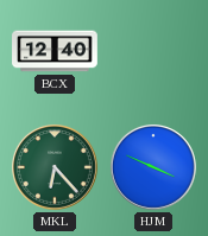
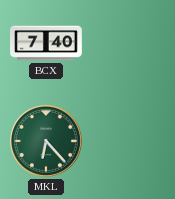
BCX: 12:40 -> 7:40 (46, 43)
HJM: 3:49 -> none (153, 167)
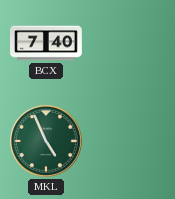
MKL: 6:23 -> 4:56 (46, 141)
